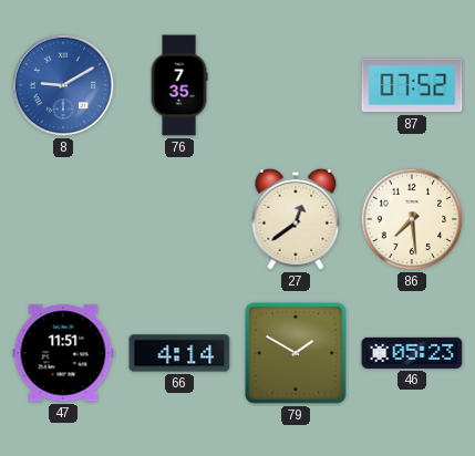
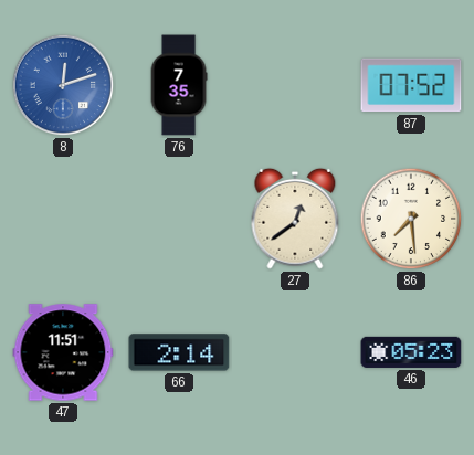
8: 9:10 -> 12:12 (63, 85)
66: 4:14 -> 2:14 (179, 352)
79: 1:50 -> none (296, 353)
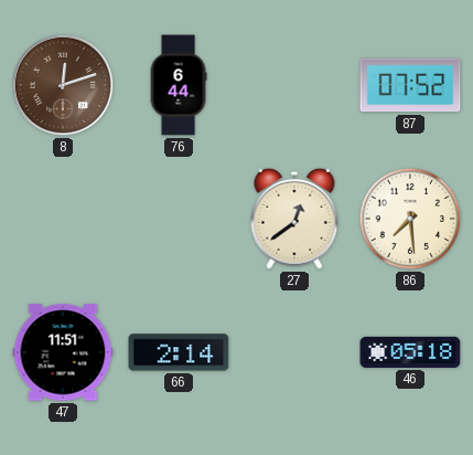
8 dial: blue -> brown (63, 85)
76: 7:35 -> 6:44 (179, 85)
46: 05:23 -> 05:18 (410, 352)
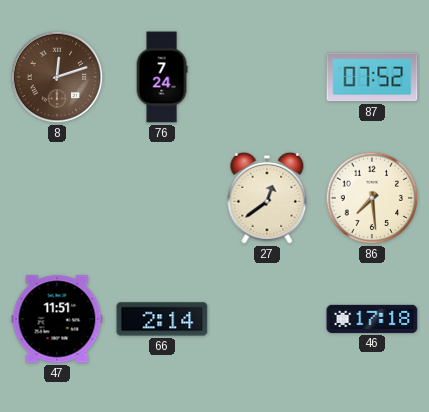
76: 6:44 -> 7:24 (162, 77)
46: 05:18 -> 17:18 (372, 319)
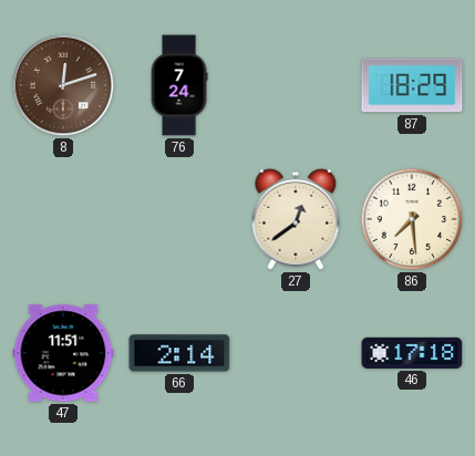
87: 07:52 -> 18:29 (412, 85)
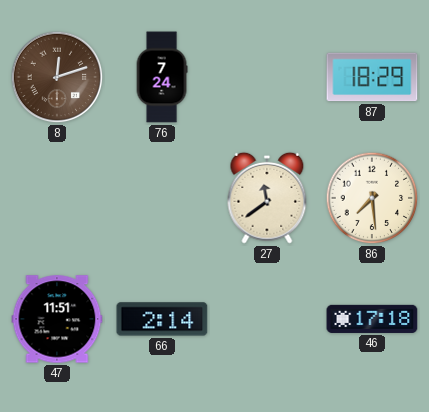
27: 12:39 -> 11:39 (267, 198)
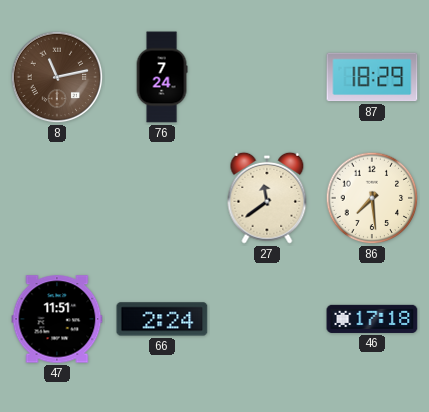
8: 12:12 -> 11:13 (57, 77)
66: 2:14 -> 2:24 (162, 319)
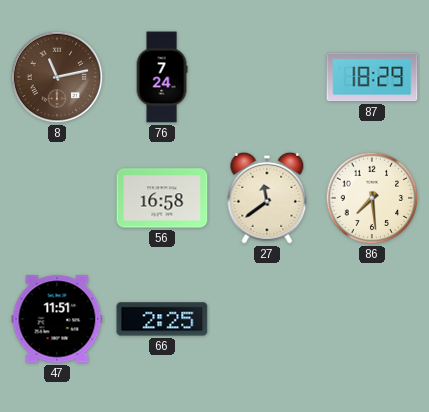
56: none -> 16:58 (162, 198)
66: 2:24 -> 2:25 (162, 319)
46: 17:18 -> none (372, 319)
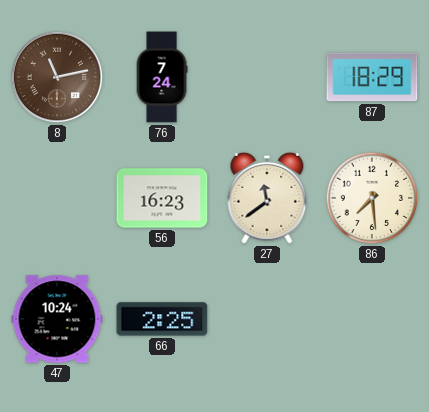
56: 16:58 -> 16:23 (162, 198)
47: 11:51 -> 10:24 (57, 319)
